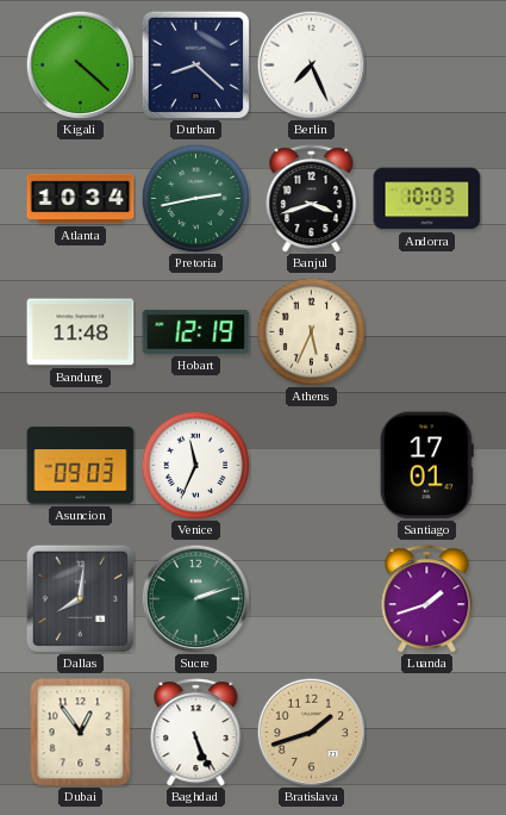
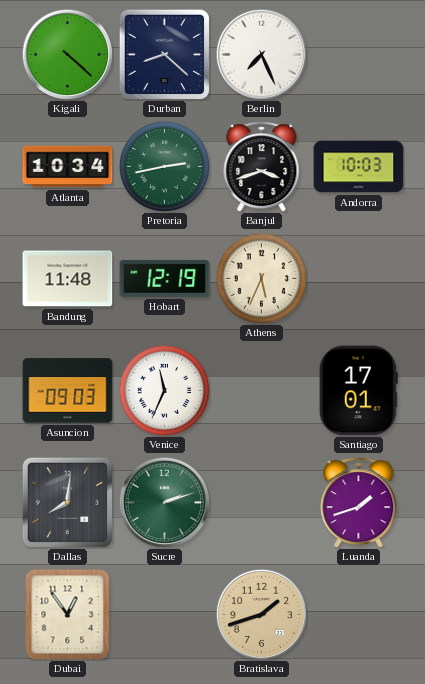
Baghdad: 5:26 -> none (196, 733)
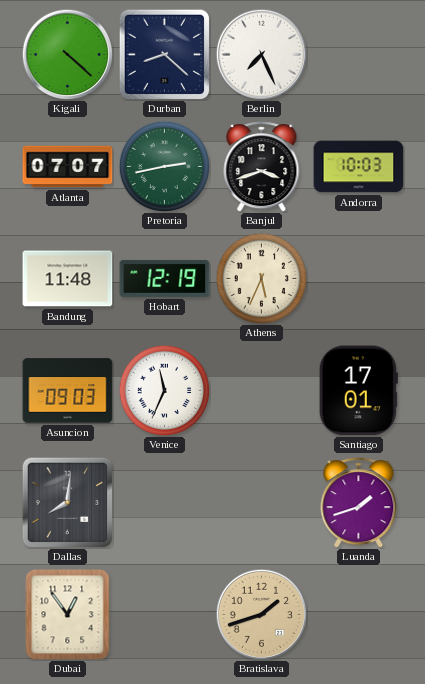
Atlanta: 10:34 -> 07:07 (68, 167)
Sucre: 2:12 -> none (164, 502)
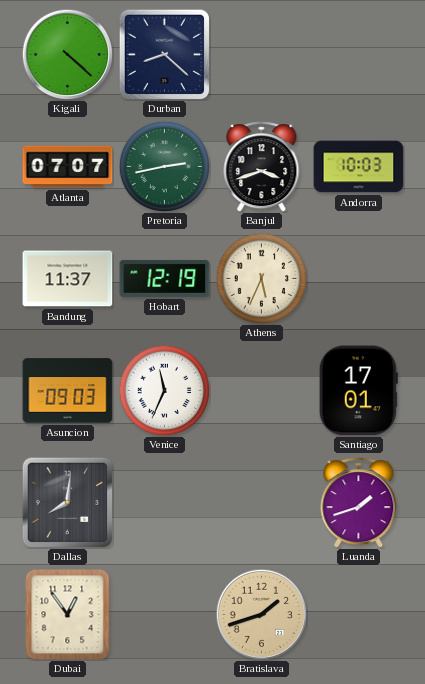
Berlin: 7:26 -> none (261, 54)
Bandung: 11:48 -> 11:37 (68, 279)
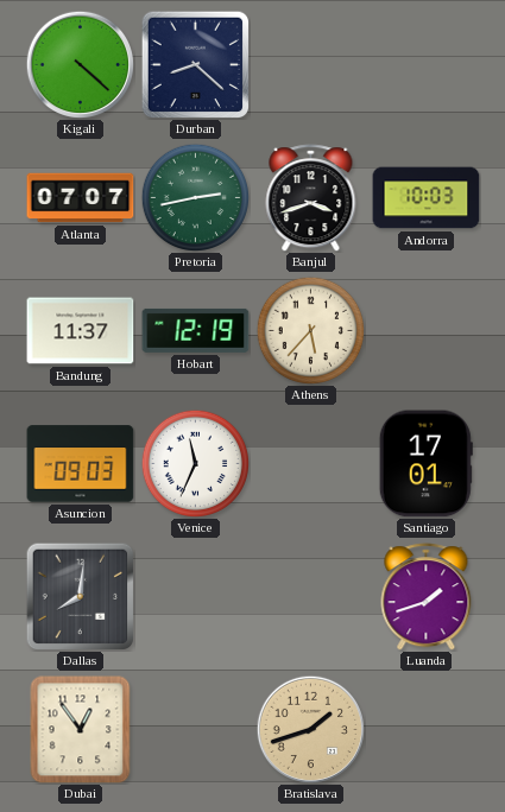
Athens: 5:34 -> 5:37 (310, 330)
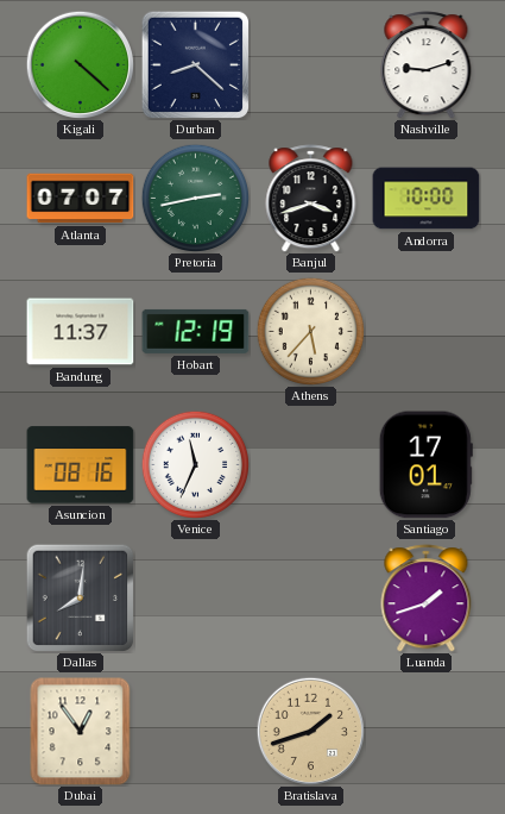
Nashville: none -> 9:12 (427, 65)
Andorra: 10:03 -> 10:00 (427, 199)
Asuncion: 09:03 -> 08:16 (81, 465)
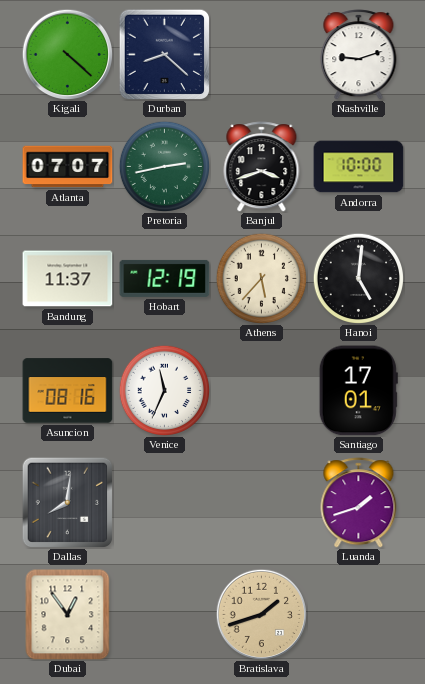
Hanoi: none -> 5:01 (358, 278)
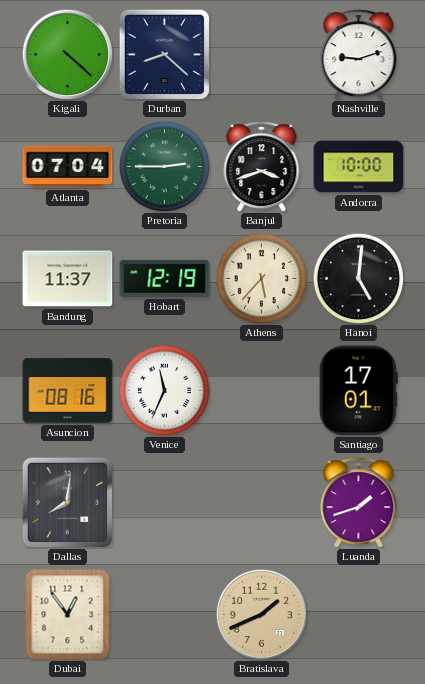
Atlanta: 07:07 -> 07:04 (68, 167)
Pretoria: 2:43 -> 2:45 (164, 166)
Bratislava: 1:42 -> 1:41 (261, 614)
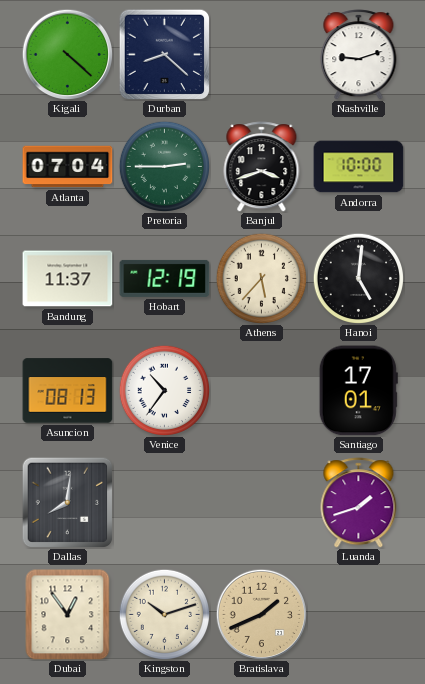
Asuncion: 08:16 -> 08:13 (68, 391)
Venice: 11:34 -> 10:36 (164, 390)
Kingston: none -> 10:12 (164, 614)
